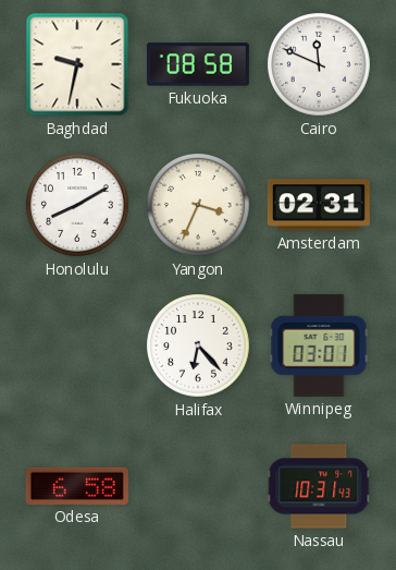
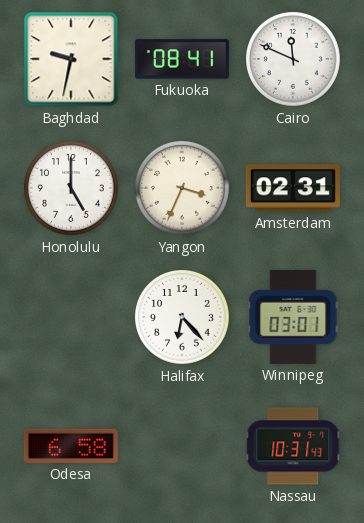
Fukuoka: 08:58 -> 08:41 (182, 59)
Honolulu: 8:10 -> 5:00 (72, 189)
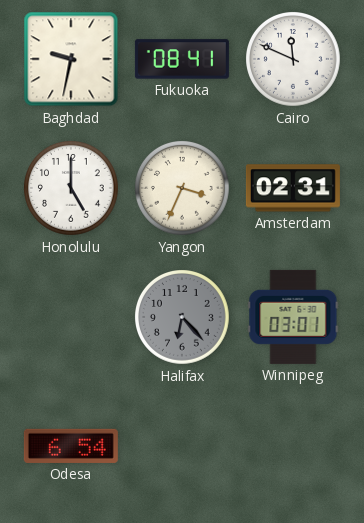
Halifax dial: white -> grey (183, 318)
Odesa: 6:58 -> 6:54 (71, 446)
Nassau: 10:31 -> none (293, 446)
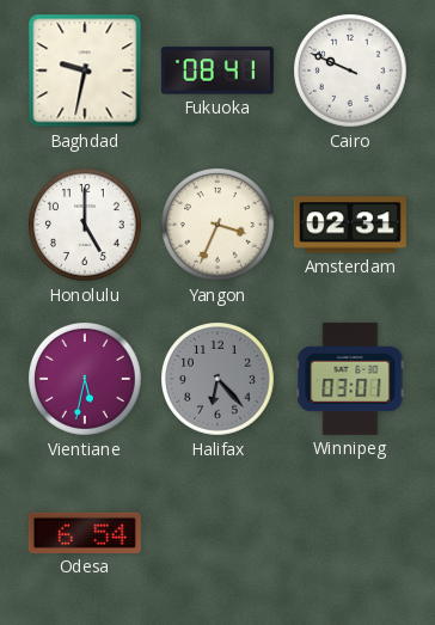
Cairo: 11:49 -> 9:49 (351, 72)
Vientiane: none -> 5:32 (86, 380)
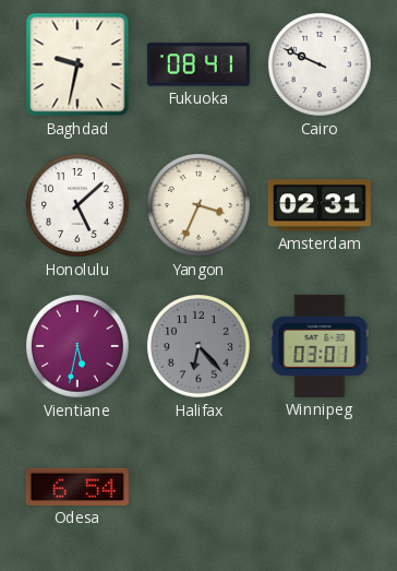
Honolulu: 5:00 -> 5:08 (79, 206)
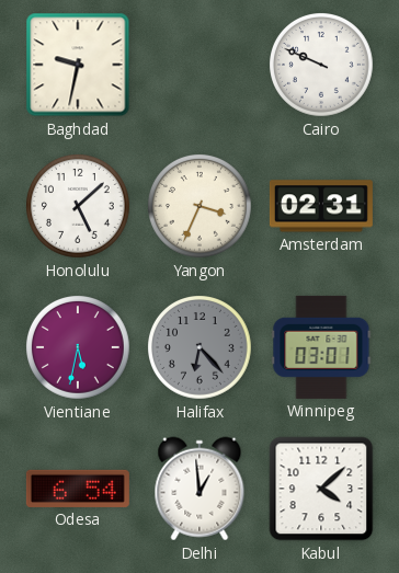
Fukuoka: 08:41 -> none (198, 64)
Delhi: none -> 12:59 (200, 489)
Kabul: none -> 4:08 (321, 489)
